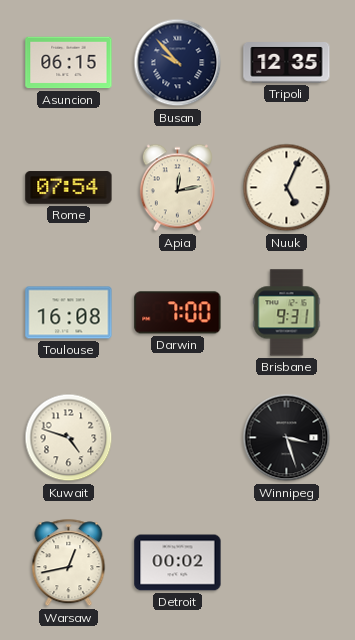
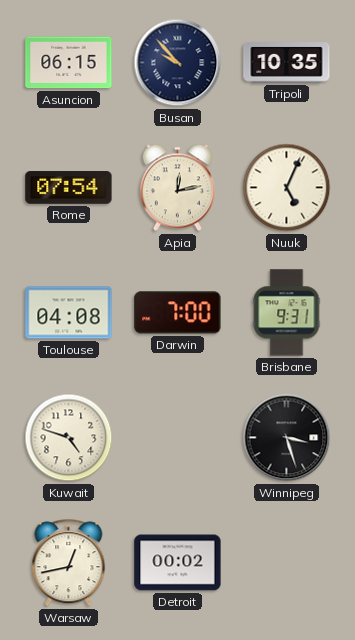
Tripoli: 12:35 -> 10:35 (287, 63)
Toulouse: 16:08 -> 04:08 (69, 313)
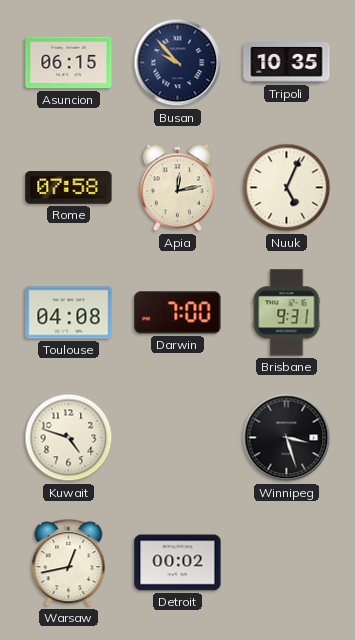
Rome: 07:54 -> 07:58 (69, 188)
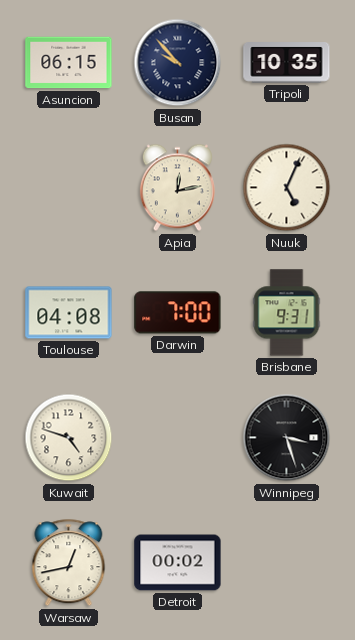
Rome: 07:58 -> none (69, 188)
